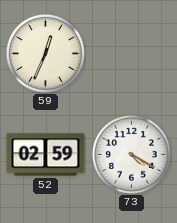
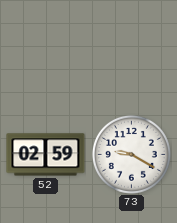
59: 12:34 -> none (45, 53)
73: 4:20 -> 9:20 (131, 154)
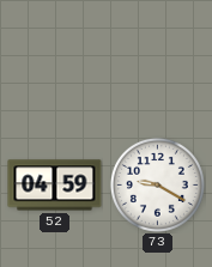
52: 02:59 -> 04:59 (55, 186)
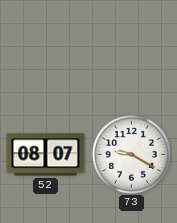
52: 04:59 -> 08:07 (46, 155)
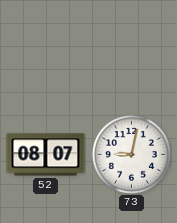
73: 9:20 -> 9:02 (131, 154)
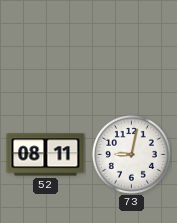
52: 08:07 -> 08:11 (46, 155)
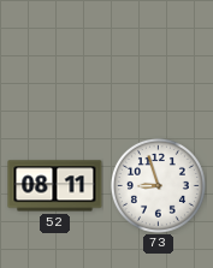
73: 9:02 -> 8:57 (158, 185)
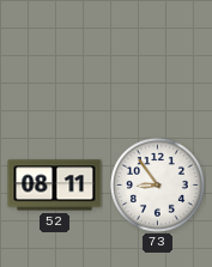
73: 8:57 -> 8:54 (157, 184)
